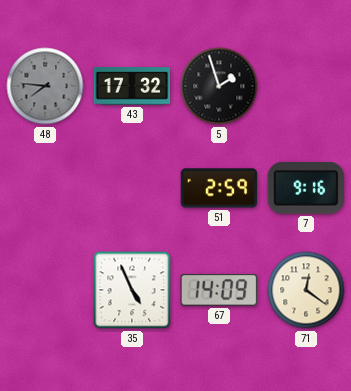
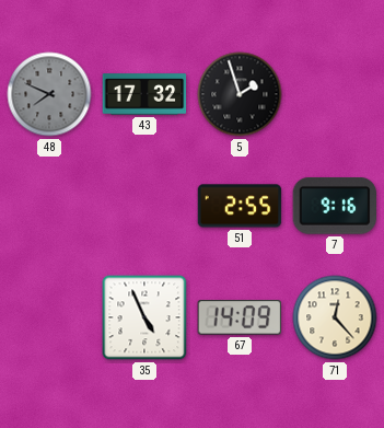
48: 7:46 -> 7:49 (49, 94)
51: 2:59 -> 2:55 (240, 206)
71: 12:21 -> 12:23 (335, 317)
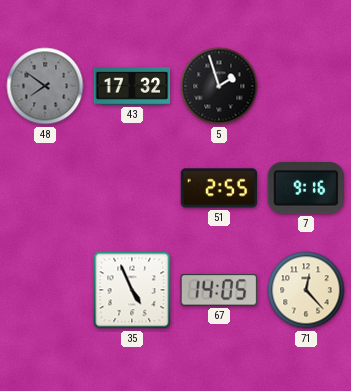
48: 7:49 -> 7:51 (45, 86)
67: 14:09 -> 14:05 (218, 290)
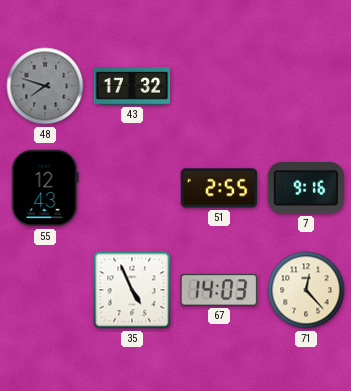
48: 7:51 -> 7:48 (45, 86)
5: 1:57 -> none (219, 86)
55: none -> 12:43 (45, 188)
67: 14:05 -> 14:03 (218, 290)
